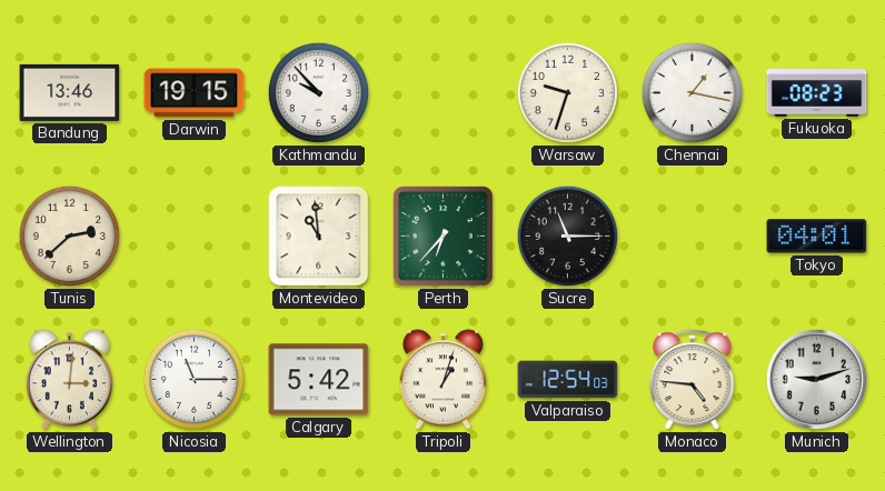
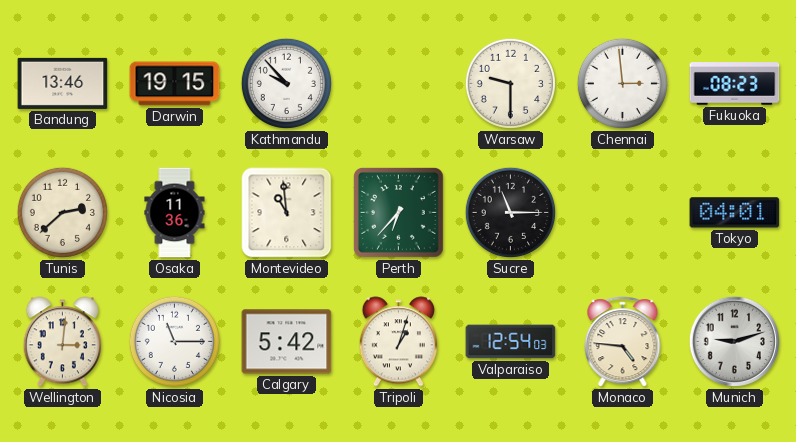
Warsaw: 9:33 -> 9:30 (510, 83)
Chennai: 1:17 -> 2:59 (622, 83)
Osaka: none -> 11:36 (175, 213)
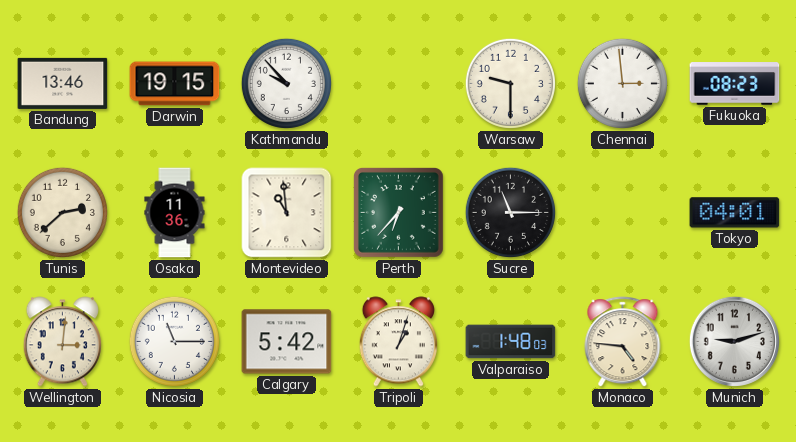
Valparaiso: 12:54 -> 1:48 (511, 342)
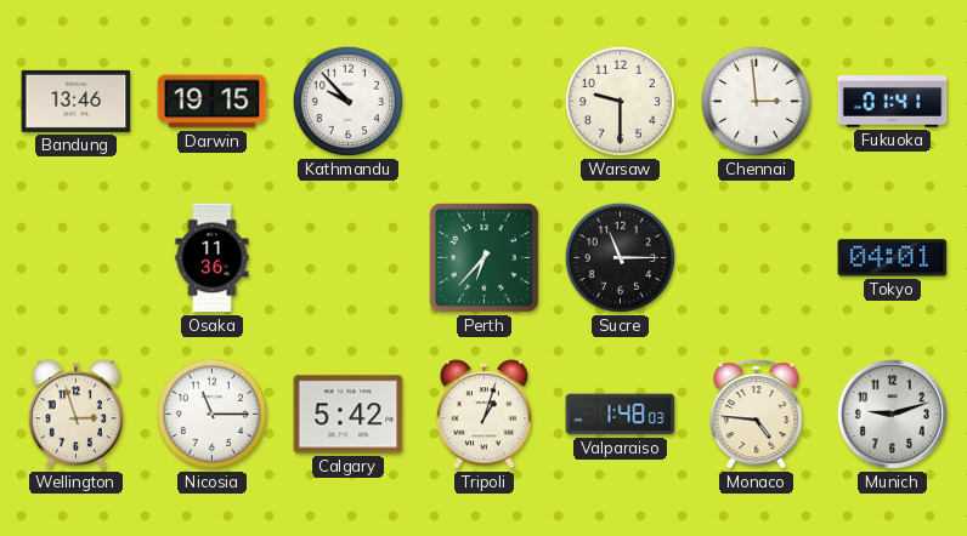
Fukuoka: 08:23 -> 01:41 (893, 102)
Tunis: 2:38 -> none (62, 212)
Montevideo: 10:59 -> none (287, 213)
Wellington: 3:01 -> 2:57 (75, 415)
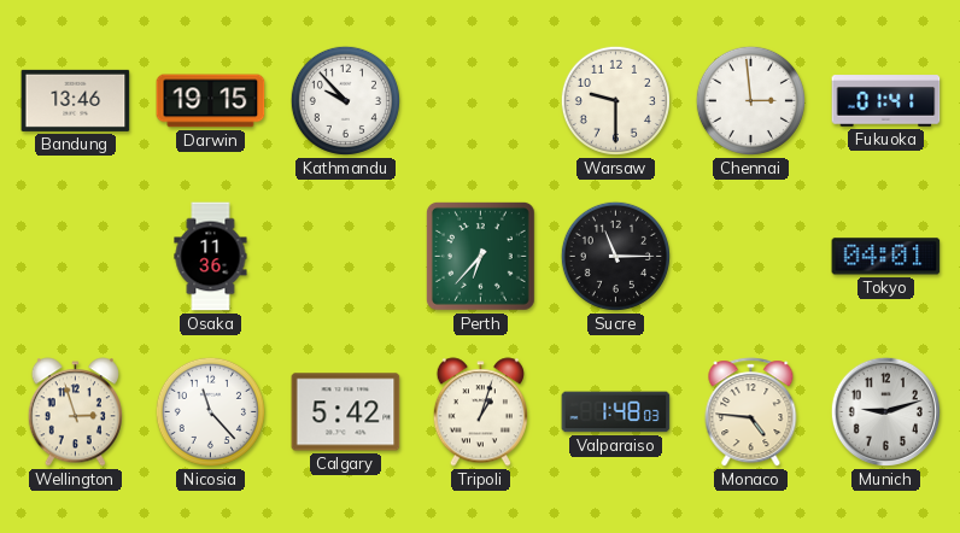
Nicosia: 11:15 -> 11:23 (210, 411)
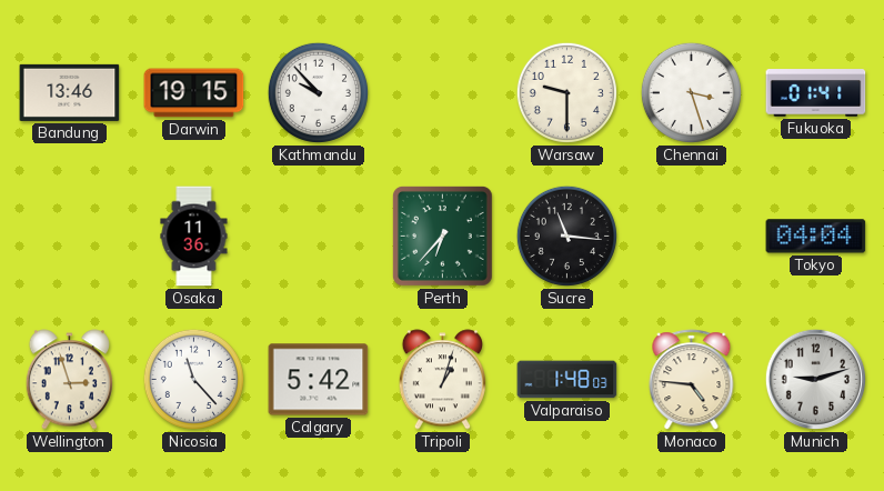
Chennai: 2:59 -> 3:27 (691, 92)
Sucre: 11:15 -> 11:16 (566, 236)
Tokyo: 04:01 -> 04:04 (816, 237)
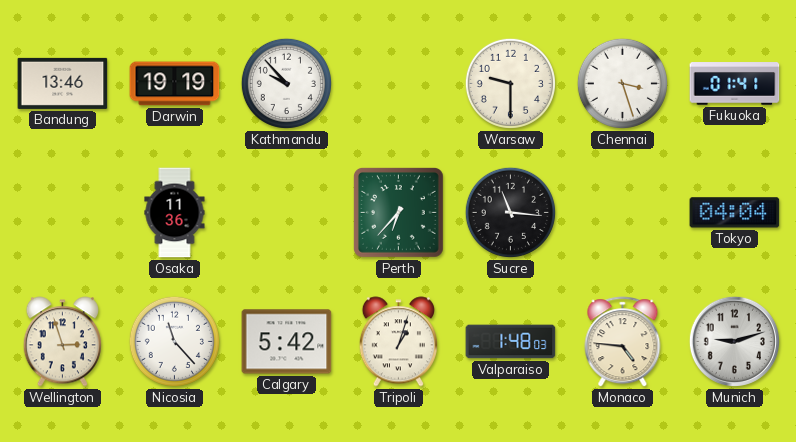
Darwin: 19:15 -> 19:19 (175, 84)
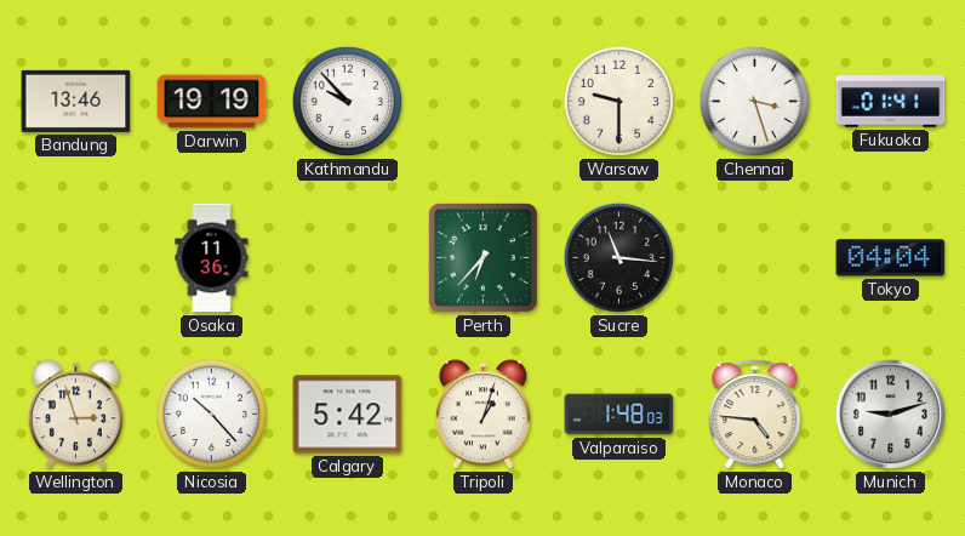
Nicosia: 11:23 -> 10:23 (211, 414)
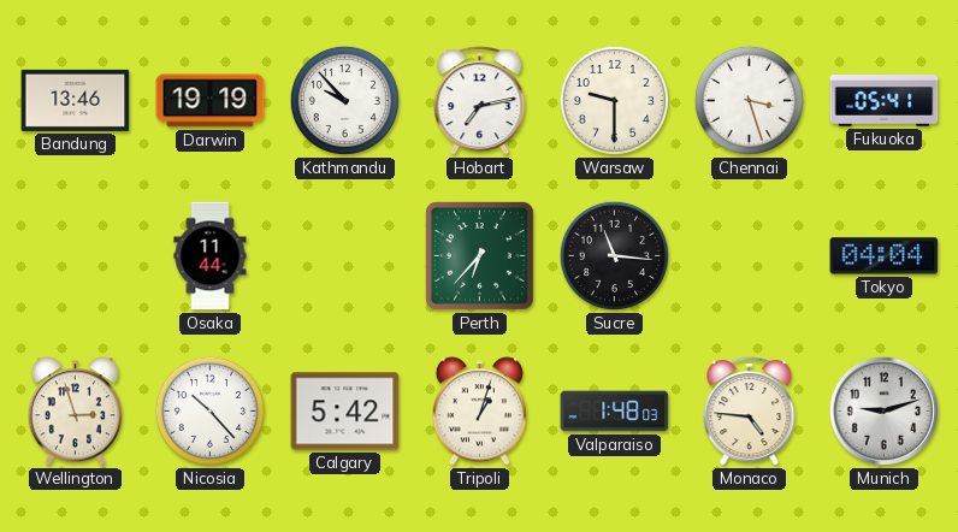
Hobart: none -> 7:13 (480, 101)
Fukuoka: 01:41 -> 05:41 (885, 101)
Osaka: 11:36 -> 11:44 (211, 256)
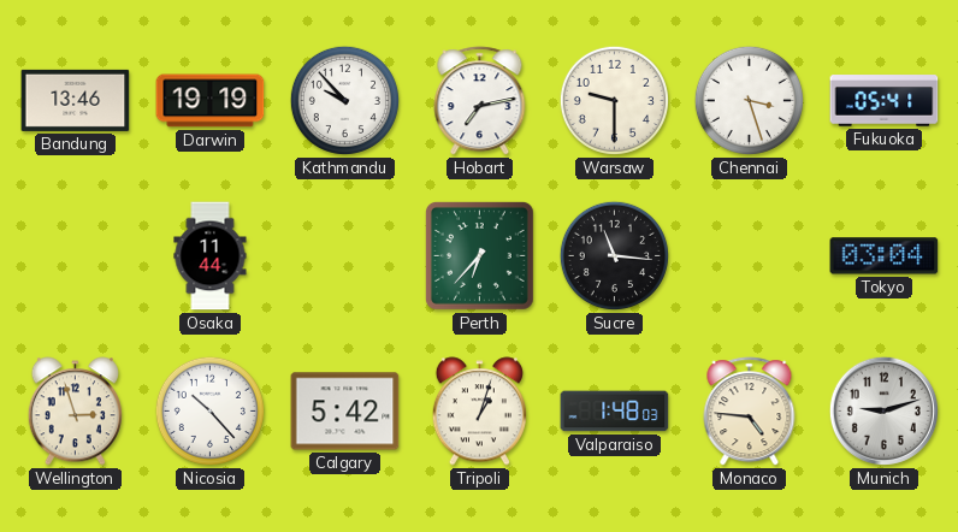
Tokyo: 04:04 -> 03:04 (885, 256)
